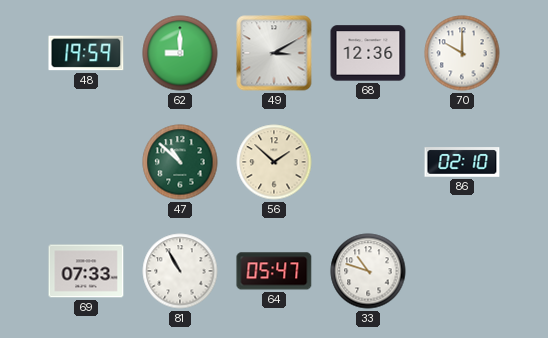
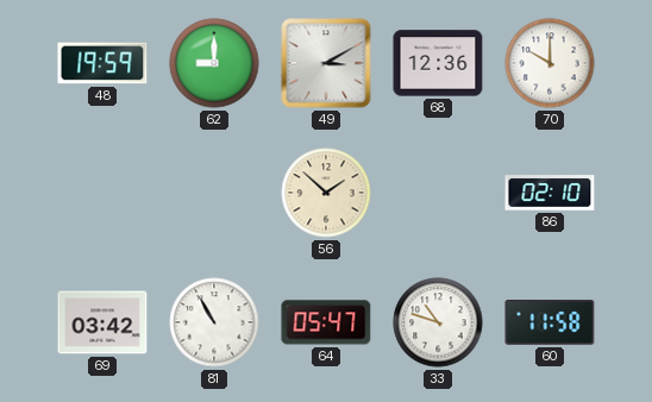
47: 10:52 -> none (180, 162)
69: 07:33 -> 03:42 (102, 322)
60: none -> 11:58 (550, 324)
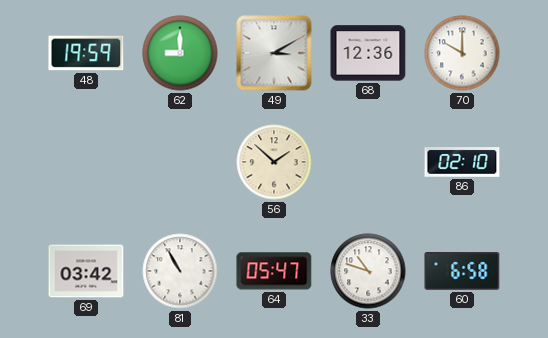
60: 11:58 -> 6:58 (462, 272)
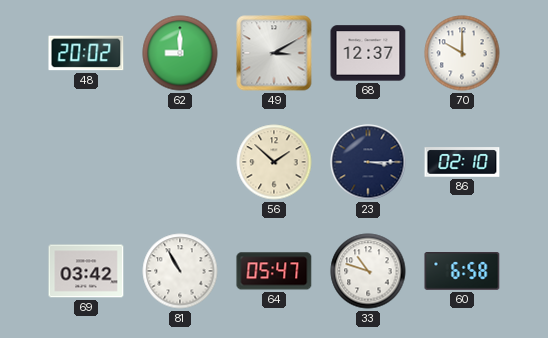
48: 19:59 -> 20:02 (86, 53)
68: 12:36 -> 12:37 (368, 53)
23: none -> 3:15 (368, 162)
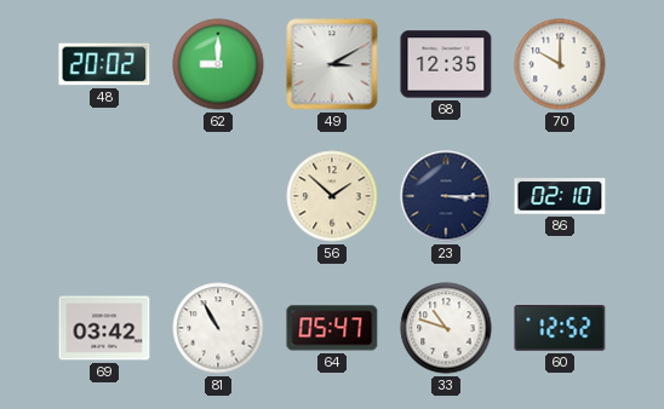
68: 12:37 -> 12:35 (446, 64)
60: 6:58 -> 12:52 (560, 329)
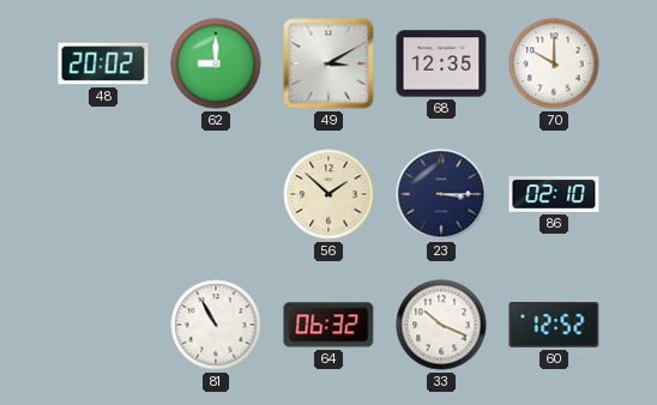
69: 03:42 -> none (104, 328)
64: 05:47 -> 06:32 (328, 325)
33: 10:48 -> 10:19 (441, 325)
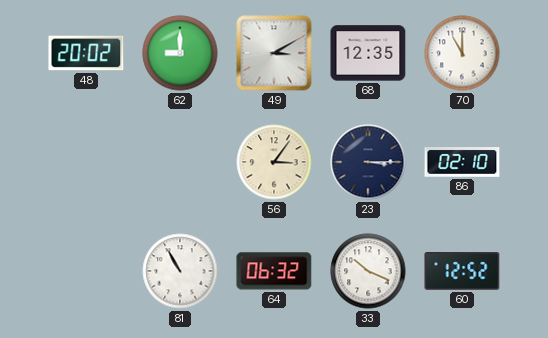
70: 10:00 -> 11:00 (462, 53)
56: 1:52 -> 3:06 (274, 162)
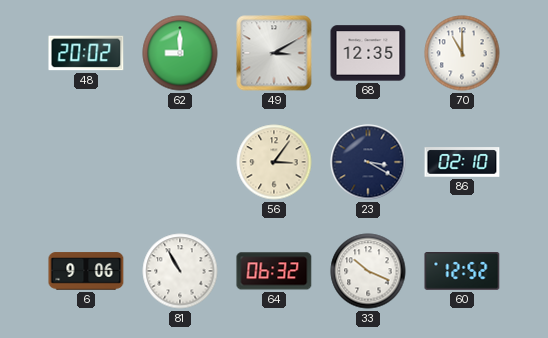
23: 3:15 -> 3:20 (368, 162)
6: none -> 9:06 (86, 271)
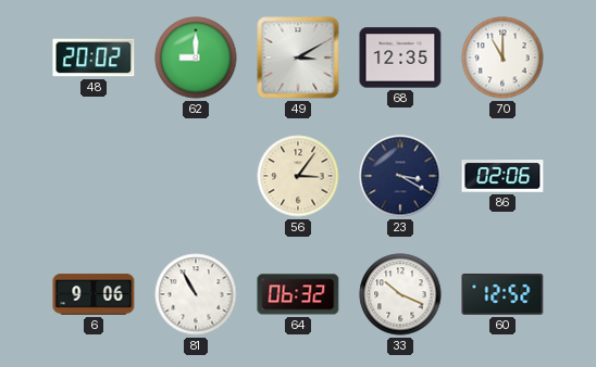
86: 02:10 -> 02:06 (502, 176)
